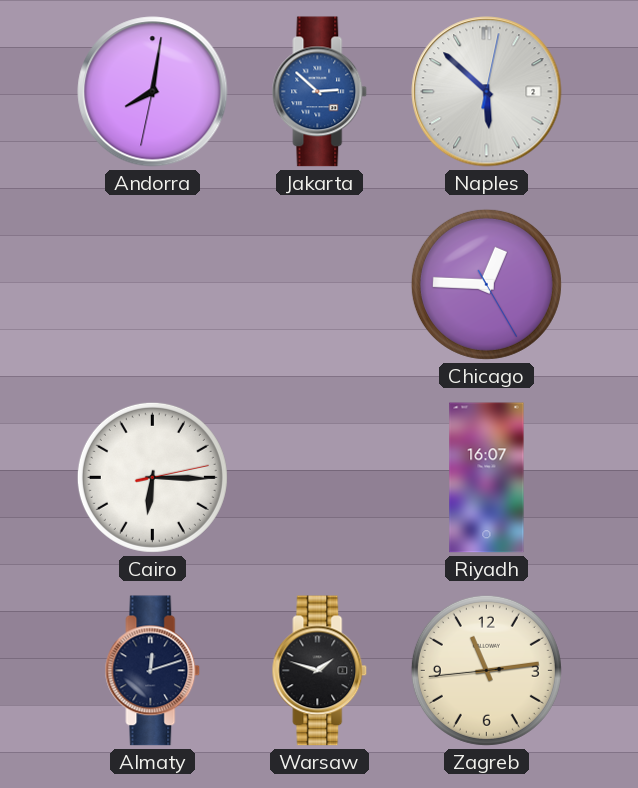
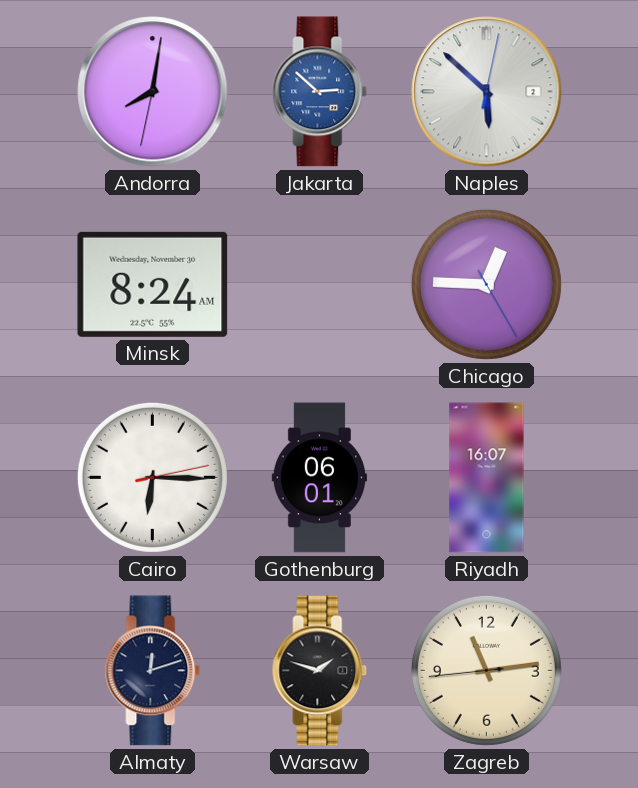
Minsk: none -> 8:24 (153, 284)
Gothenburg: none -> 06:01 (319, 478)
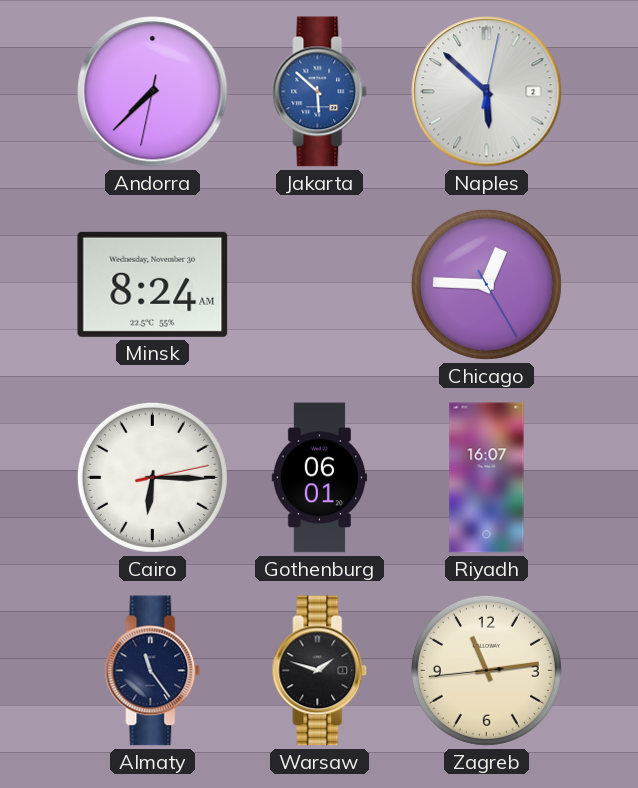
Andorra: 8:01 -> 7:37 (153, 92)
Jakarta: 2:52 -> 5:52 (320, 92)
Almaty: 12:12 -> 11:24 (153, 671)
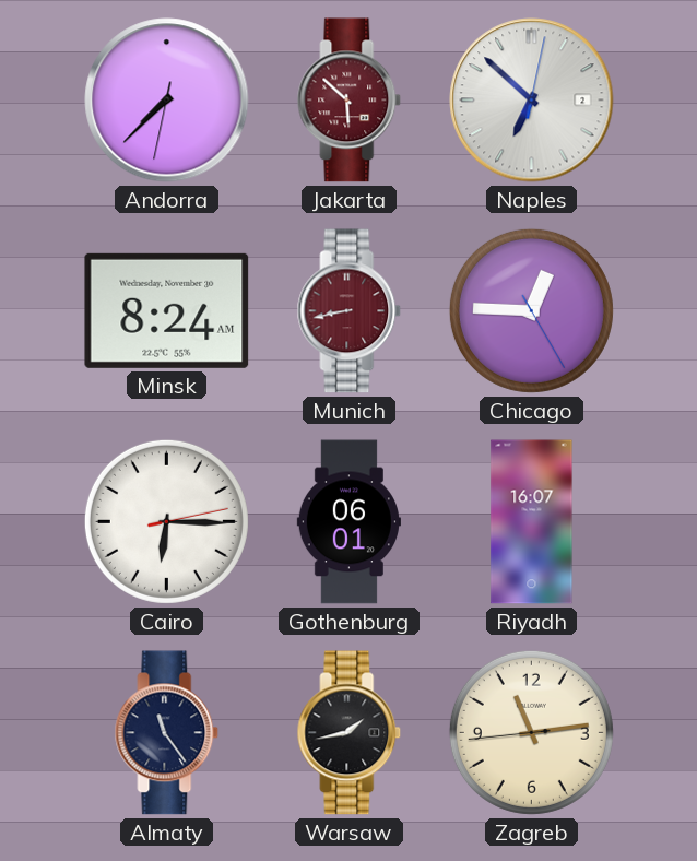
Jakarta dial: blue -> burgundy (350, 101)
Naples: 5:52 -> 6:52 (532, 101)
Munich: none -> 8:43 (350, 311)
Warsaw: 1:48 -> 1:43 (350, 733)
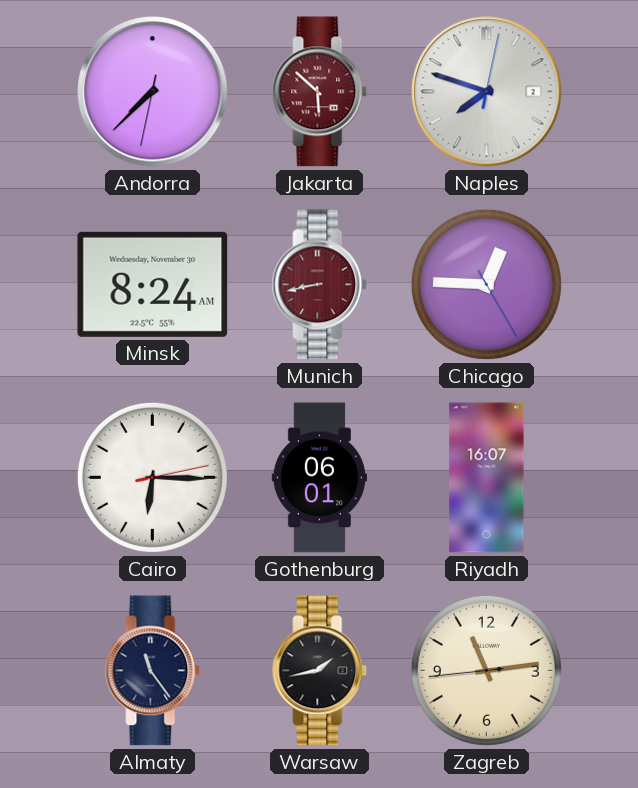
Naples: 6:52 -> 7:48 (487, 92)
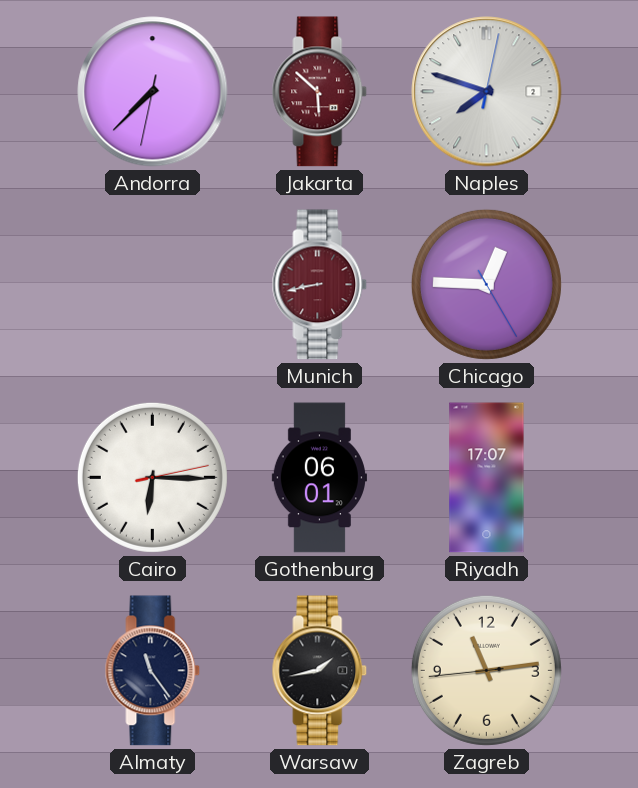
Minsk: 8:24 -> none (153, 284)
Riyadh: 16:07 -> 17:07 (487, 478)
